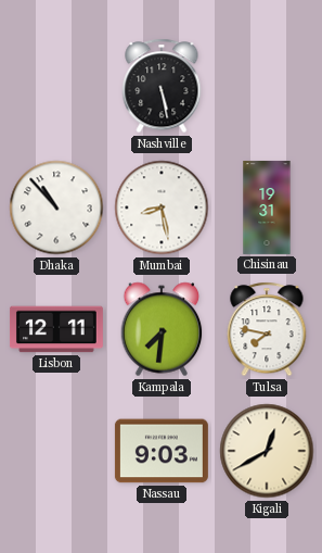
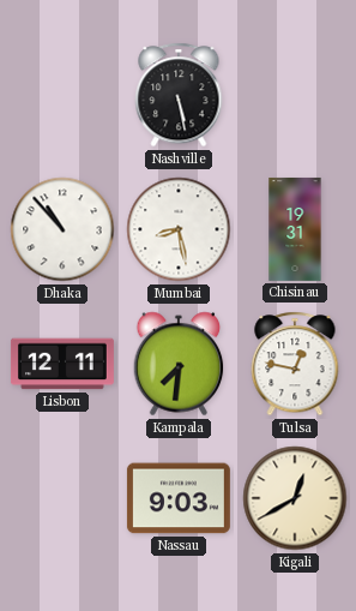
Tulsa: 7:47 -> 12:47 (295, 364)
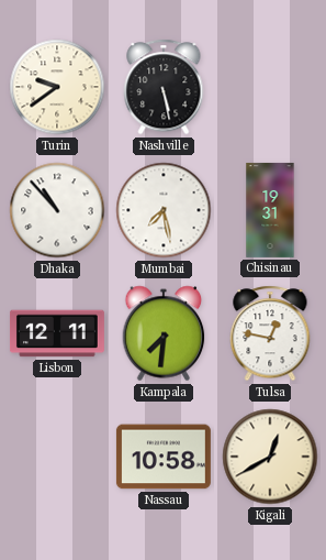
Turin: none -> 9:39 (57, 87)
Mumbai: 8:28 -> 7:28 (164, 210)
Nassau: 9:03 -> 10:58 (164, 457)
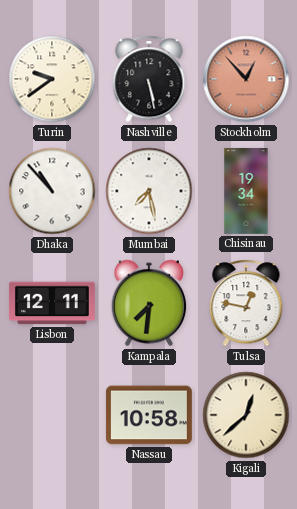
Stockholm: none -> 12:53 (246, 79)
Chisinau: 19:31 -> 19:34 (246, 191)
Kigali: 12:40 -> 12:38 (246, 415)
